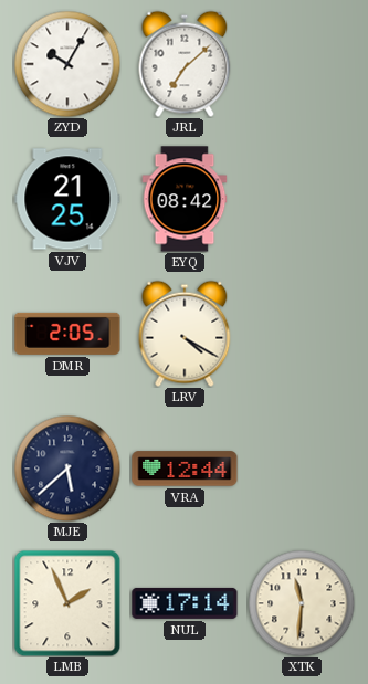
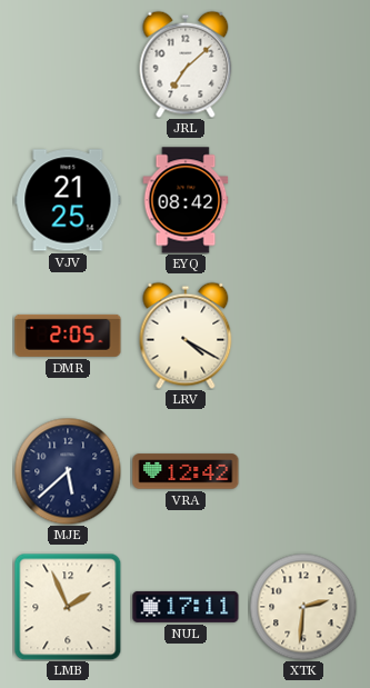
ZYD: 10:05 -> none (67, 64)
VRA: 12:44 -> 12:42 (186, 471)
NUL: 17:14 -> 17:11 (186, 607)
XTK: 11:31 -> 2:31 (303, 607)
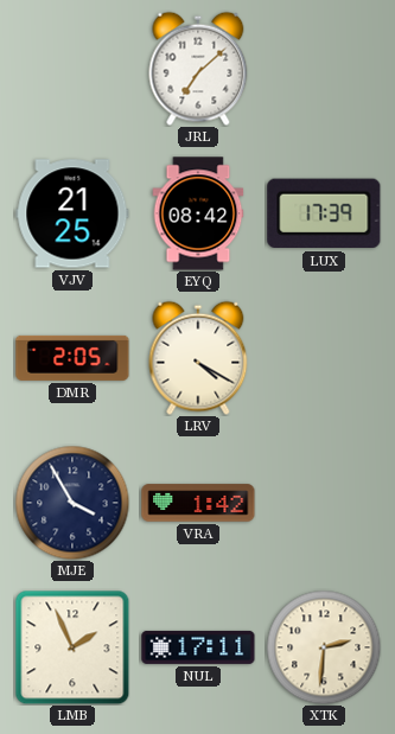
LUX: none -> 17:39 (324, 213)
MJE: 5:38 -> 3:55 (72, 503)
VRA: 12:42 -> 1:42 (198, 503)
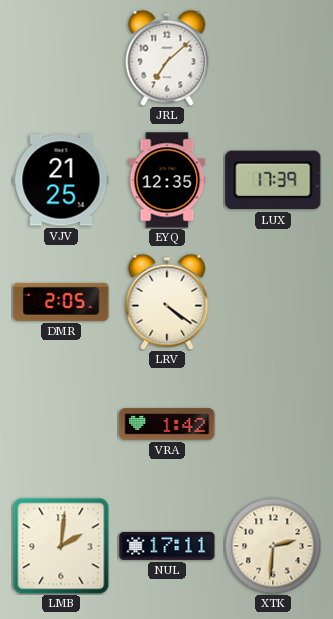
EYQ: 08:42 -> 12:35 (167, 180)
LRV: 4:20 -> 4:21 (167, 302)
MJE: 3:55 -> none (72, 503)
LMB: 1:56 -> 2:01 (61, 546)
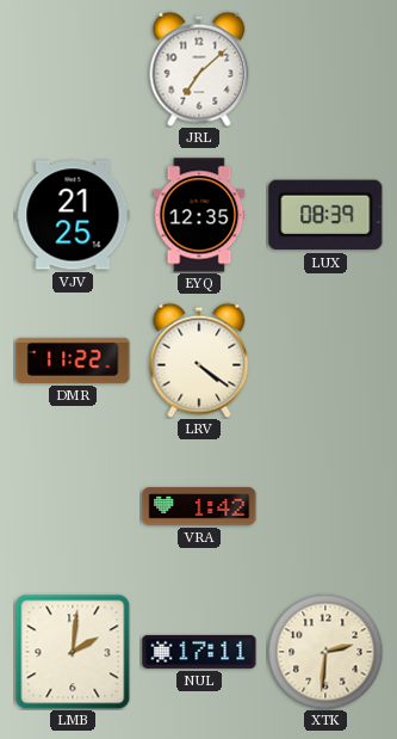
LUX: 17:39 -> 08:39 (325, 215)
DMR: 2:05 -> 11:22 (73, 361)
